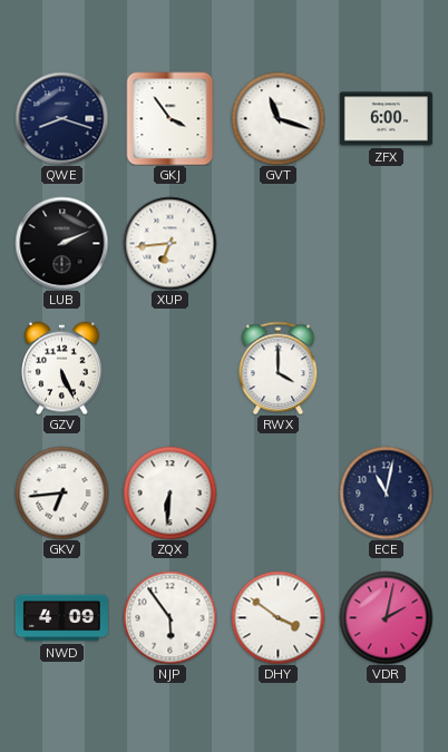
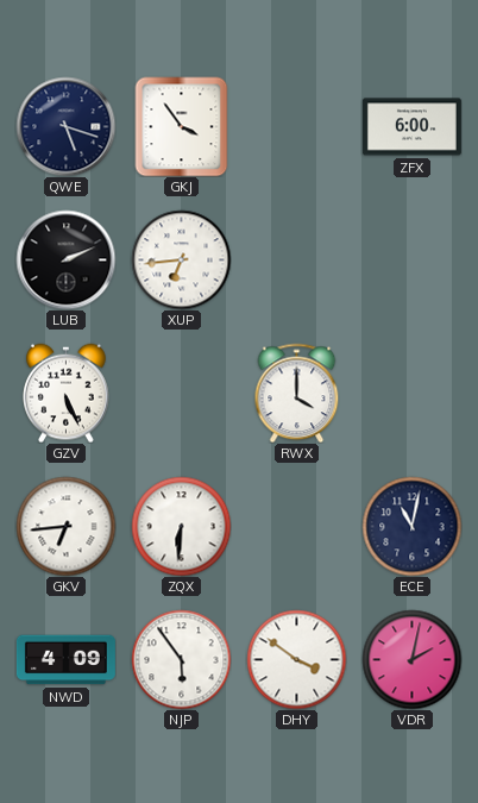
QWE: 8:18 -> 5:18 (65, 126)
GVT: 11:18 -> none (277, 118)
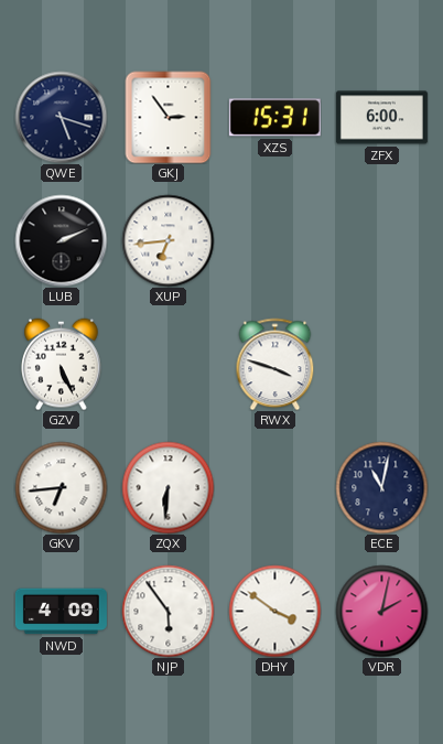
GKJ: 3:54 -> 2:54 (169, 117)
XZS: none -> 15:31 (274, 118)
RWX: 4:00 -> 3:48 (275, 364)
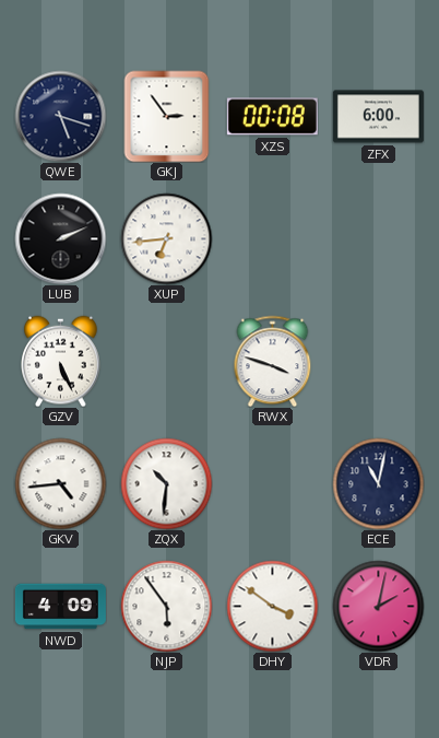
XZS: 15:31 -> 00:08 (272, 117)
GKV: 6:44 -> 4:44 (60, 483)
ZQX: 6:31 -> 10:31 (166, 483)
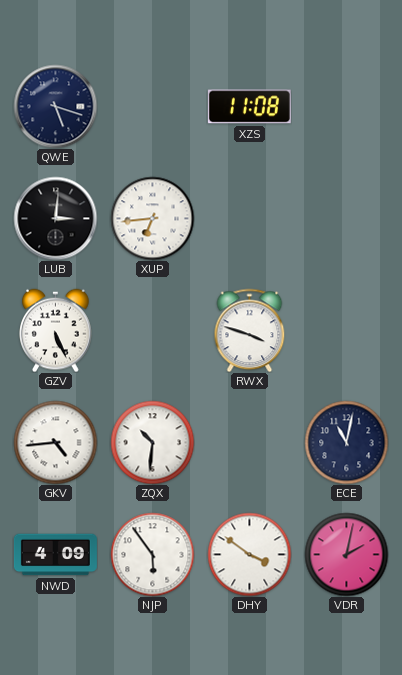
GKJ: 2:54 -> none (167, 116)
XZS: 00:08 -> 11:08 (249, 107)
ZFX: 6:00 -> none (378, 117)
LUB: 2:11 -> 3:01 (55, 218)
